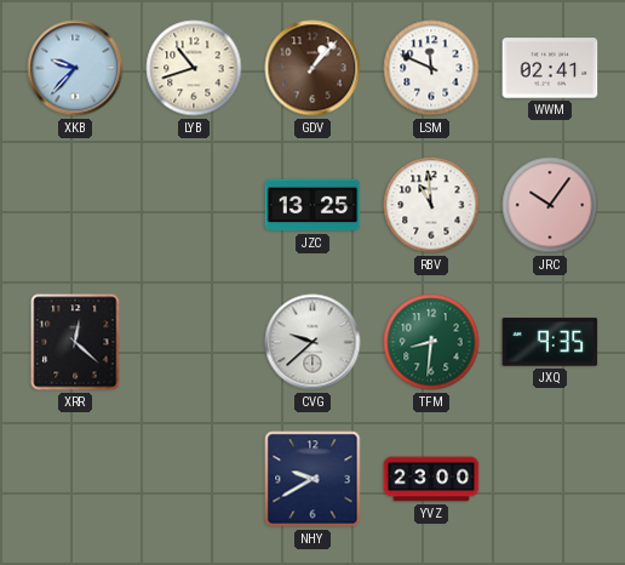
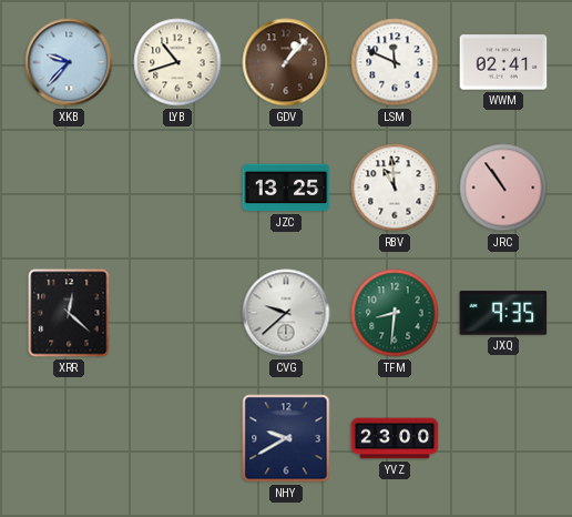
JRC: 10:06 -> 10:54 (503, 187)
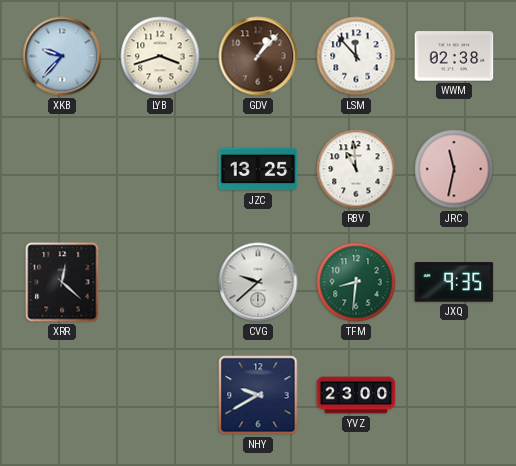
LYB: 10:42 -> 3:42 (160, 56)
LSM: 11:49 -> 11:53 (356, 56)
WWM: 02:41 -> 02:38 (454, 56)
JRC: 10:54 -> 11:32 (454, 169)
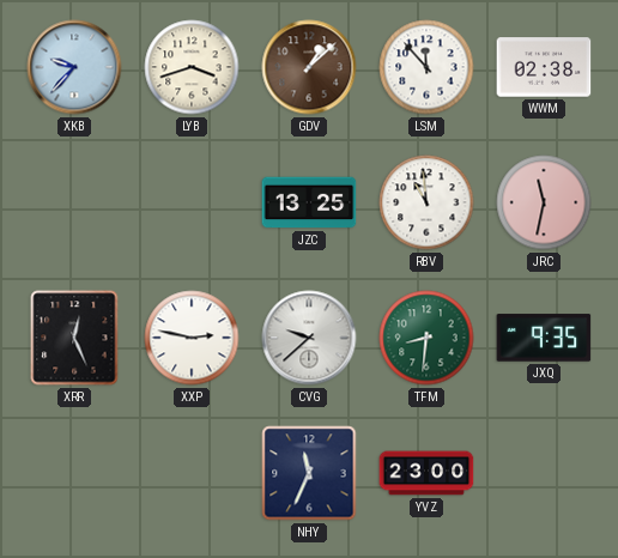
GDV: 1:07 -> 1:08 (309, 67)
XRR: 12:22 -> 12:26 (74, 338)
XXP: none -> 2:47 (192, 338)
NHY: 9:40 -> 11:34 (309, 473)
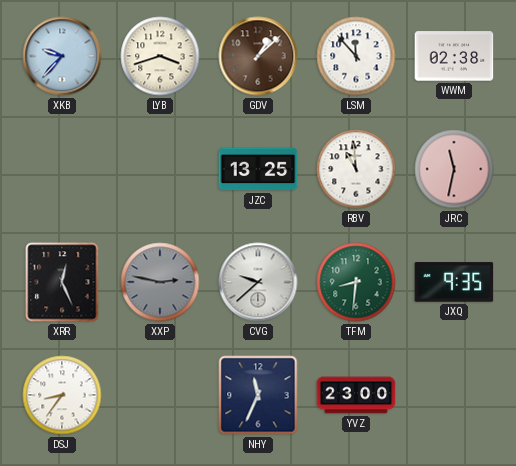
XXP dial: white -> grey (160, 282)
DSJ: none -> 8:36 (62, 395)
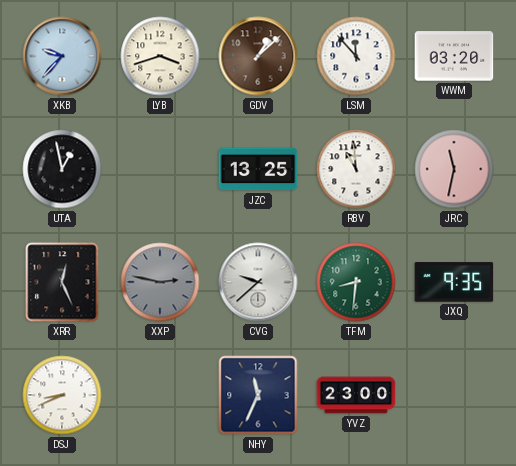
WWM: 02:38 -> 03:20 (454, 56)
UTA: none -> 12:58 (62, 169)
DSJ: 8:36 -> 8:41 (62, 395)
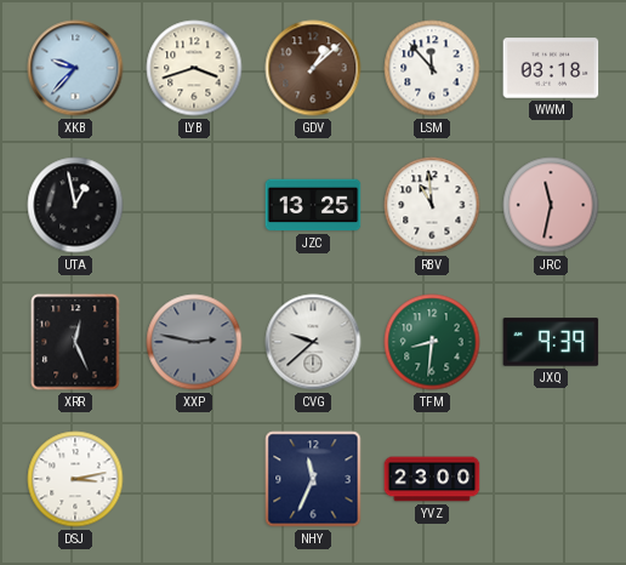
WWM: 03:20 -> 03:18 (551, 68)
JXQ: 9:35 -> 9:39 (551, 342)
DSJ: 8:41 -> 3:13 (75, 479)
